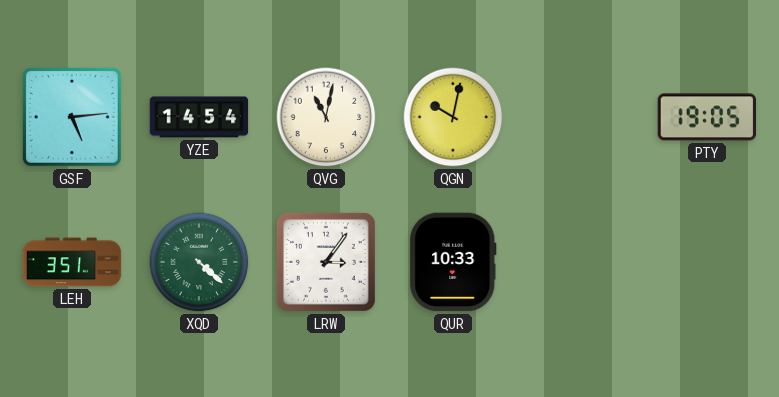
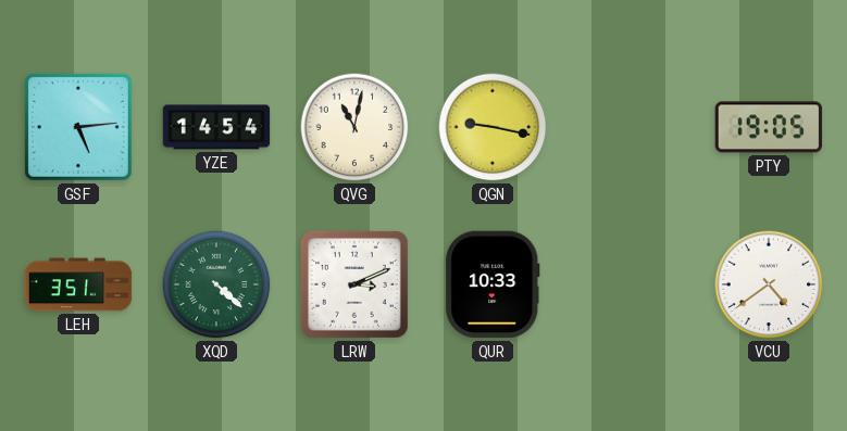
QGN: 10:02 -> 9:17 (493, 127)
LRW: 3:06 -> 3:11 (354, 284)
VCU: none -> 4:39 (769, 284)
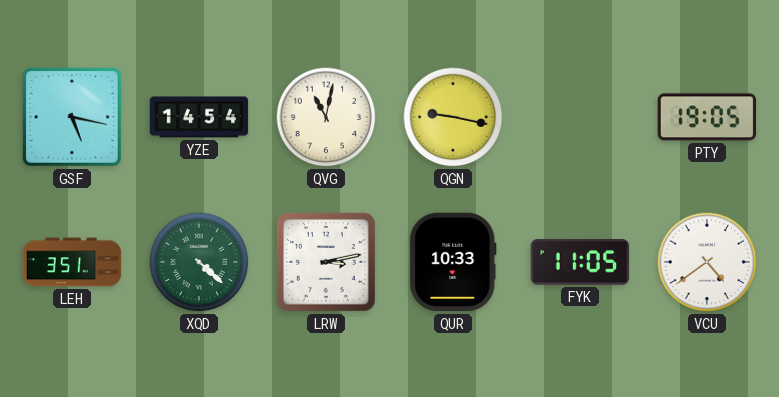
GSF: 5:14 -> 5:17 (72, 117)
LRW: 3:11 -> 3:13 (326, 262)
FYK: none -> 11:05 (580, 263)
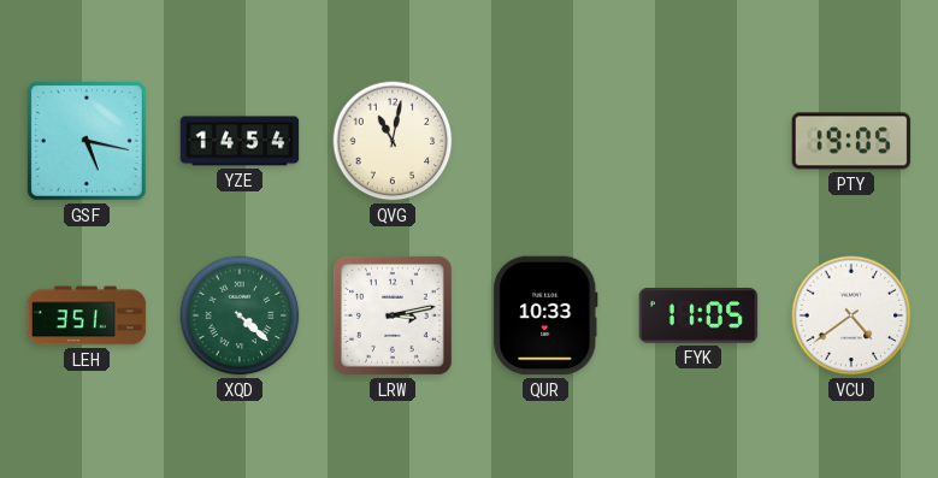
QGN: 9:17 -> none (453, 117)
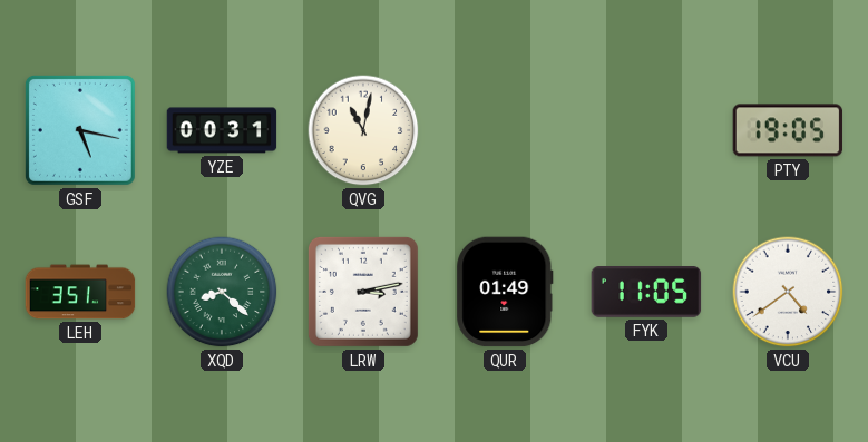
YZE: 14:54 -> 00:31 (222, 130)
XQD: 4:22 -> 8:22 (222, 292)
QUR: 10:33 -> 01:49 (505, 292)
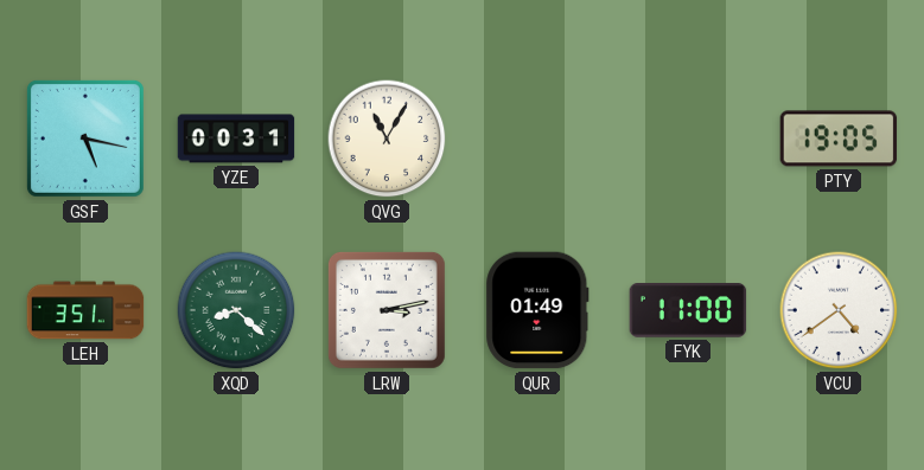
QVG: 11:02 -> 11:05 (387, 139)
FYK: 11:05 -> 11:00 (688, 311)
